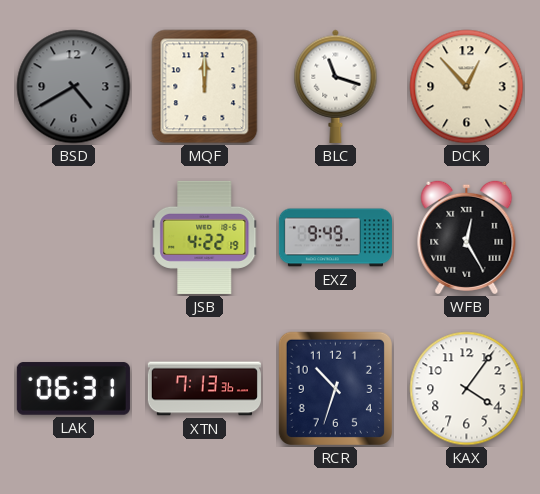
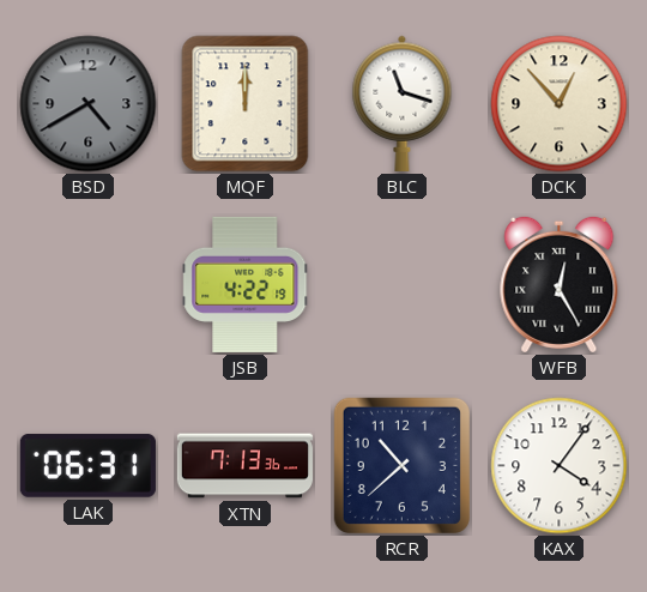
EXZ: 9:49 -> none (335, 238)
RCR: 10:33 -> 10:38 (401, 465)
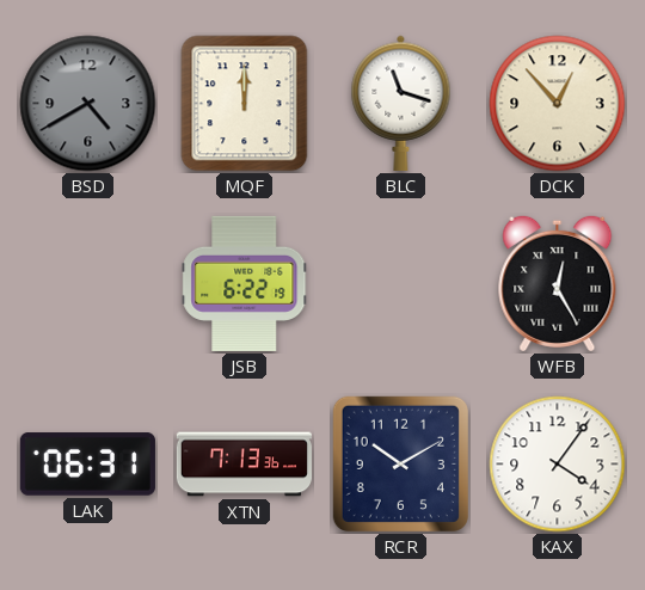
JSB: 4:22 -> 6:22 (245, 283)
RCR: 10:38 -> 10:10 (400, 463)
